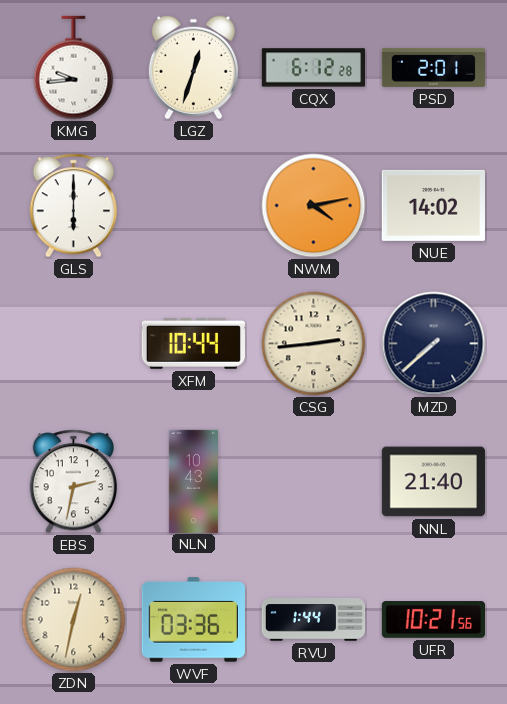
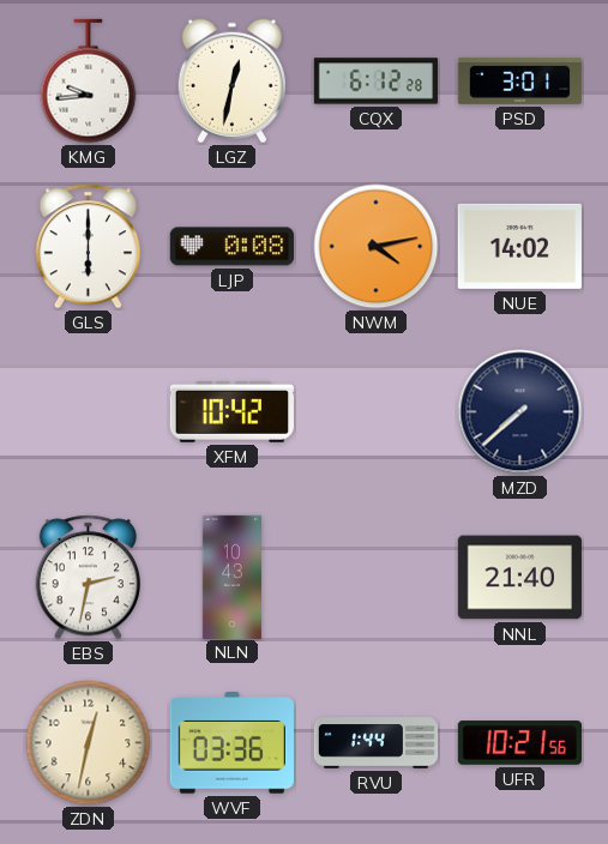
LGZ: 12:33 -> 12:32 (231, 82)
PSD: 2:01 -> 3:01 (519, 80)
LJP: none -> 0:08 (231, 247)
XFM: 10:44 -> 10:42 (231, 412)
CSG: 2:44 -> none (314, 344)
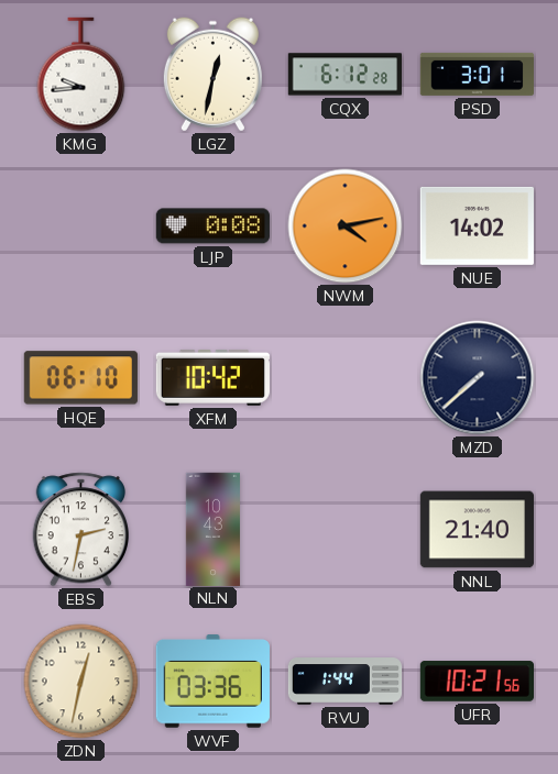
GLS: 6:00 -> none (88, 247)
HQE: none -> 06:10 (80, 378)
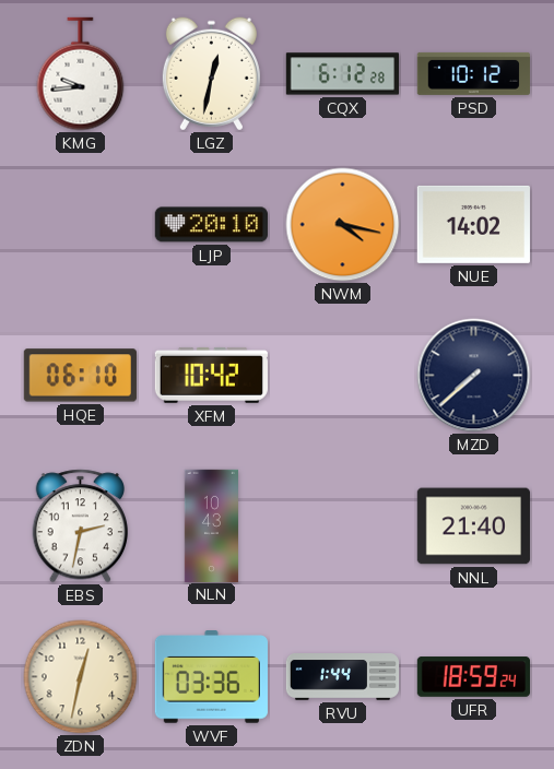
PSD: 3:01 -> 10:12 (473, 73)
LJP: 0:08 -> 20:10 (211, 225)
NWM: 4:13 -> 4:17 (343, 225)
UFR: 10:21 -> 18:59 (473, 677)
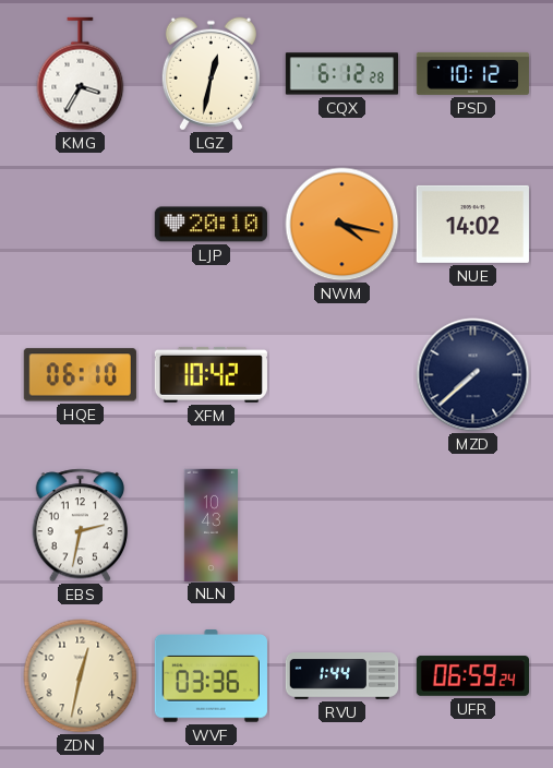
KMG: 9:44 -> 3:35 (81, 74)
NNL: 21:40 -> none (473, 527)
UFR: 18:59 -> 06:59 (472, 676)
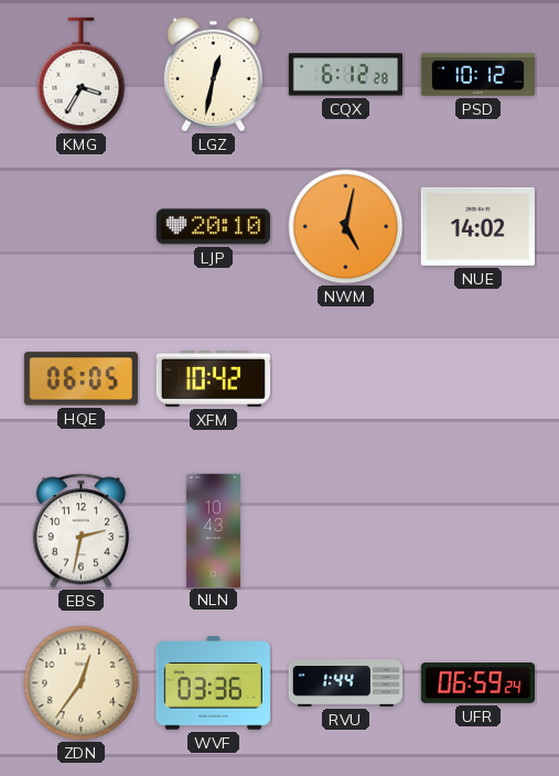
NWM: 4:17 -> 5:02 (346, 227)
HQE: 06:10 -> 06:05 (80, 379)
MZD: 7:38 -> none (473, 375)
ZDN: 12:32 -> 12:36 (82, 683)
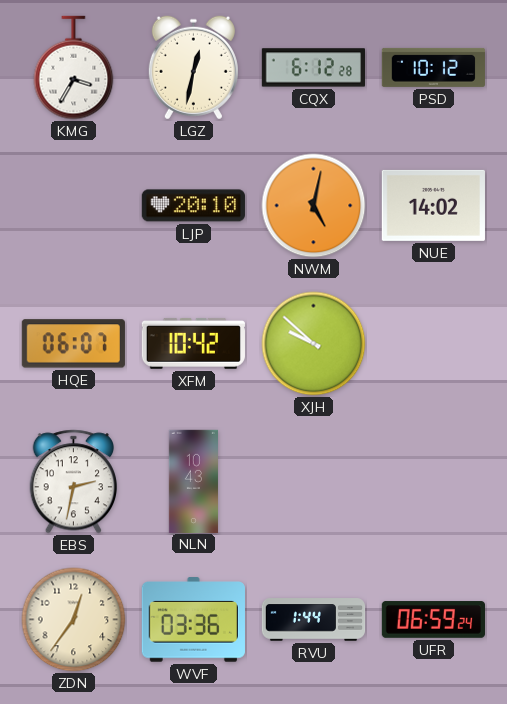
HQE: 06:05 -> 06:07 (73, 344)
XJH: none -> 9:52 (314, 344)
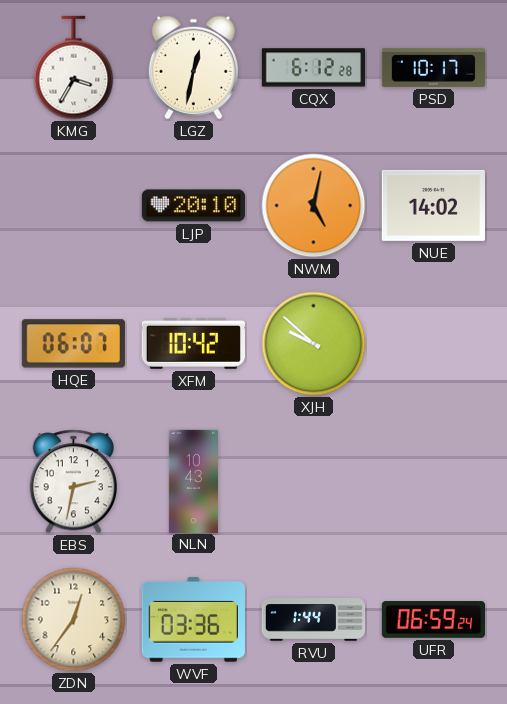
PSD: 10:12 -> 10:17 (433, 67)
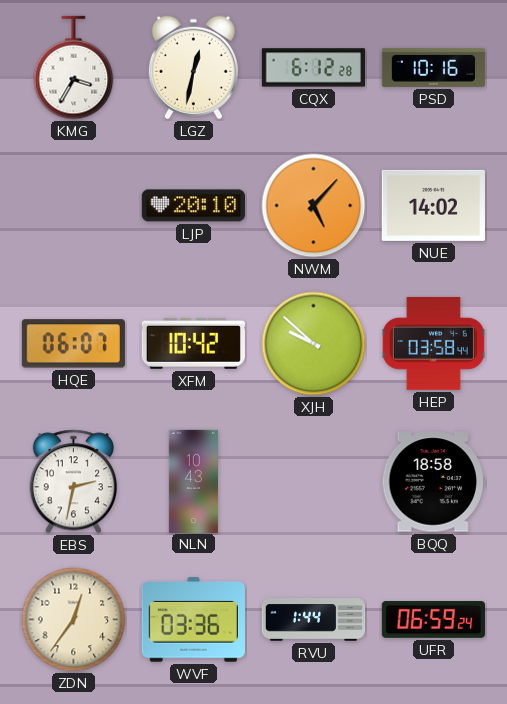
PSD: 10:17 -> 10:16 (433, 67)
NWM: 5:02 -> 5:07 (314, 206)
HEP: none -> 03:58 (433, 343)
BQQ: none -> 18:58 (433, 482)
